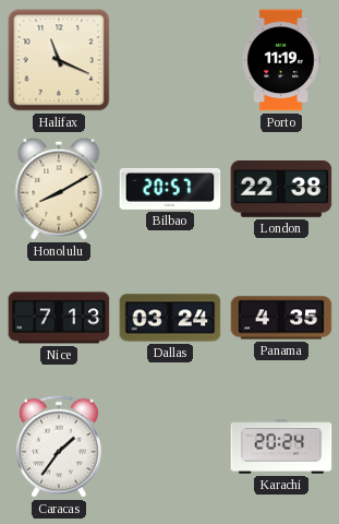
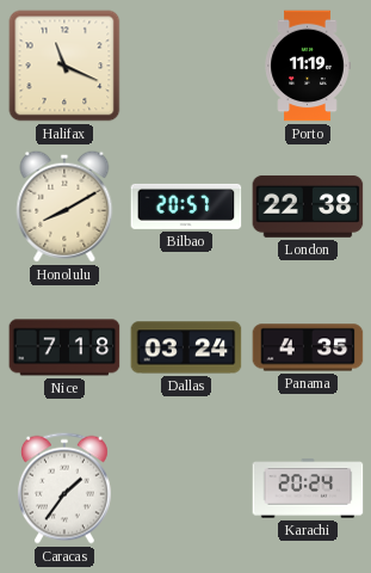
Nice: 7:13 -> 7:18 (64, 347)
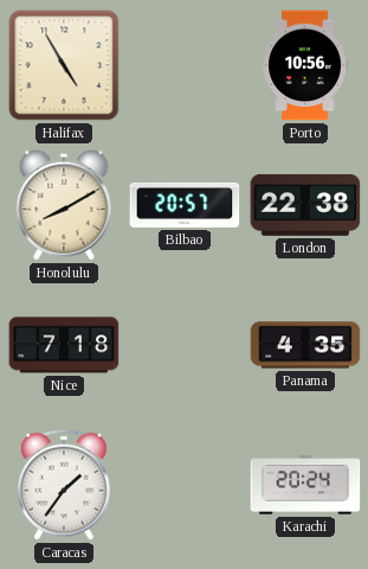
Halifax: 11:19 -> 4:55 (64, 65)
Porto: 11:19 -> 10:56 (305, 65)
Dallas: 03:24 -> none (186, 347)
